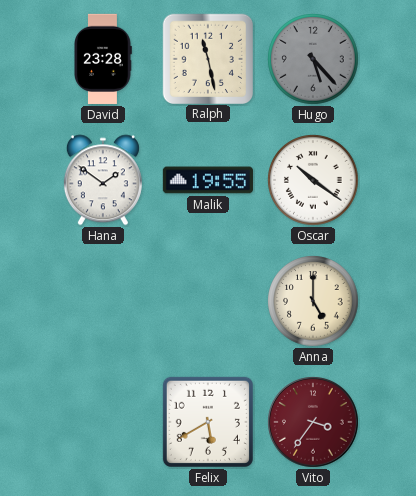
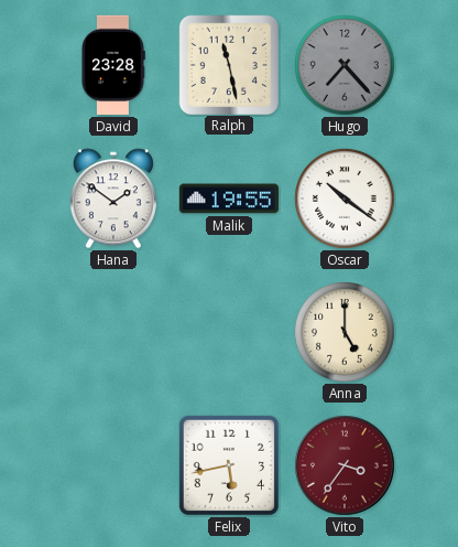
Hugo: 5:23 -> 7:23 (345, 65)
Felix: 5:40 -> 5:43 (229, 465)
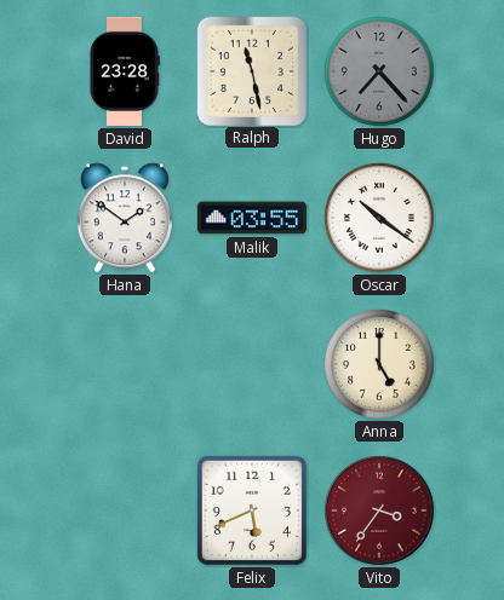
Malik: 19:55 -> 03:55 (252, 218)
Felix: 5:43 -> 5:41 (252, 510)
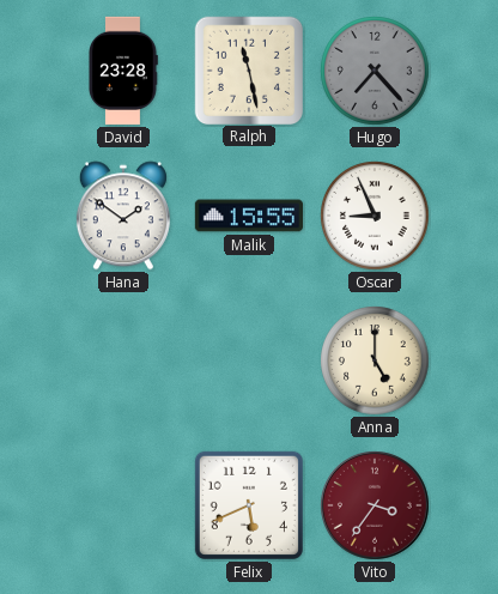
Malik: 03:55 -> 15:55 (249, 216)
Oscar: 10:21 -> 8:56 (375, 216)
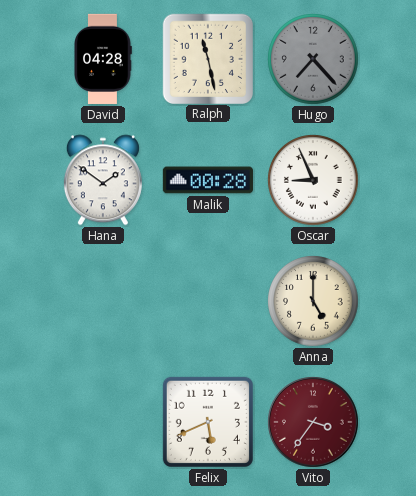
David: 23:28 -> 04:28 (103, 59)
Malik: 15:55 -> 00:28 (208, 180)
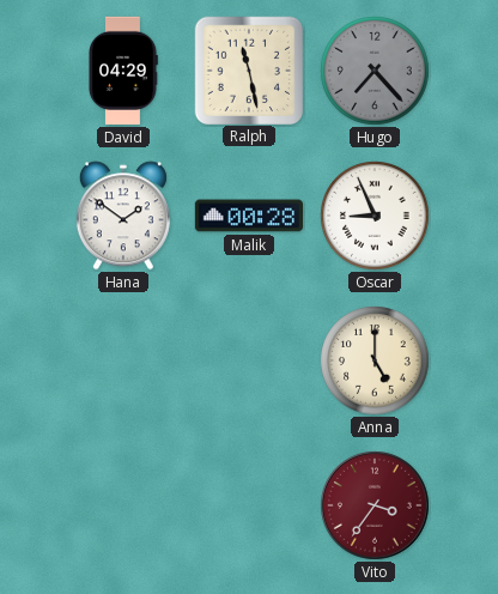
David: 04:28 -> 04:29 (123, 71)
Felix: 5:41 -> none (208, 422)
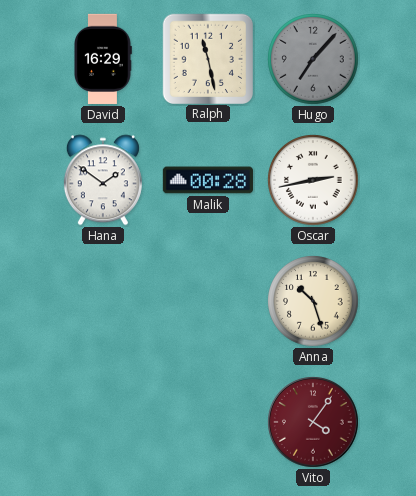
David: 04:29 -> 16:29 (103, 59)
Hugo: 7:23 -> 7:07 (313, 59)
Oscar: 8:56 -> 2:43 (313, 180)
Anna: 5:00 -> 10:27 (313, 301)
Vito: 3:36 -> 4:06 (314, 423)
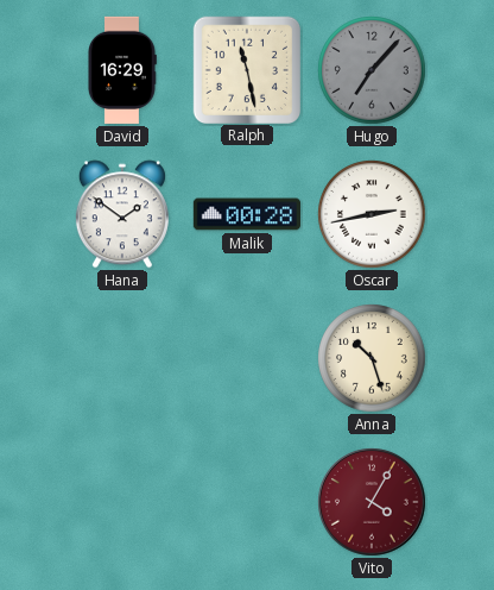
Vito: 4:06 -> 4:05 (373, 503)
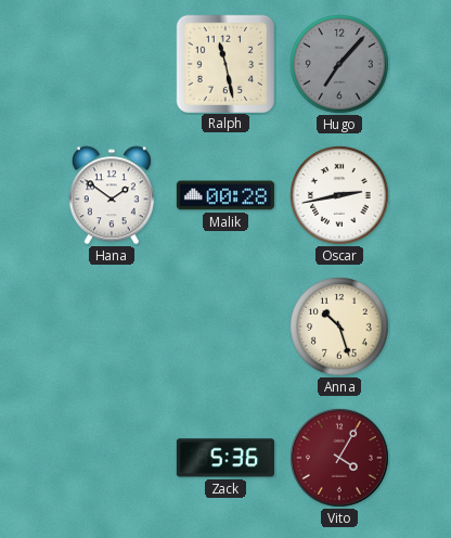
David: 16:29 -> none (122, 70)
Zack: none -> 5:36 (225, 458)
